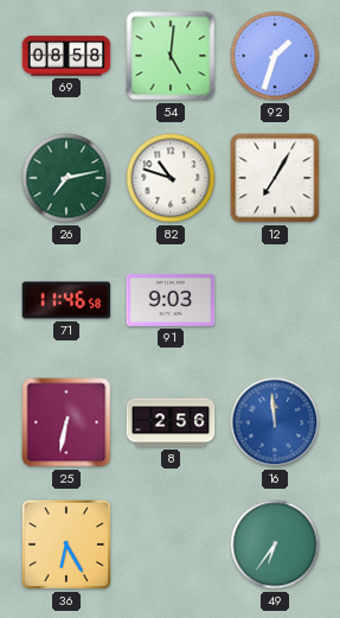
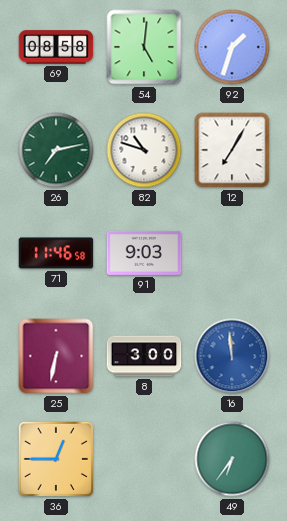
8: 2:56 -> 3:00 (144, 356)
36: 6:25 -> 12:45 (56, 459)
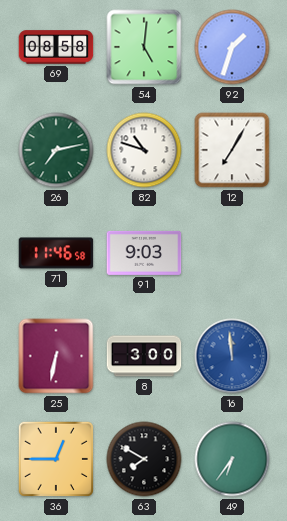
63: none -> 7:50 (144, 459)
